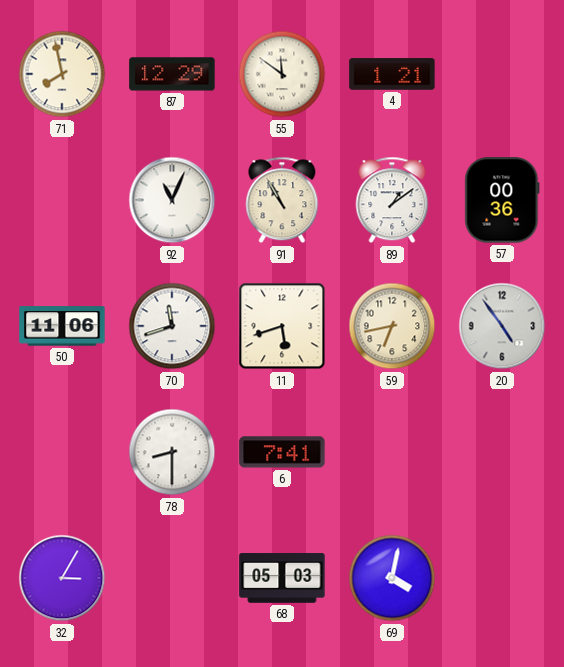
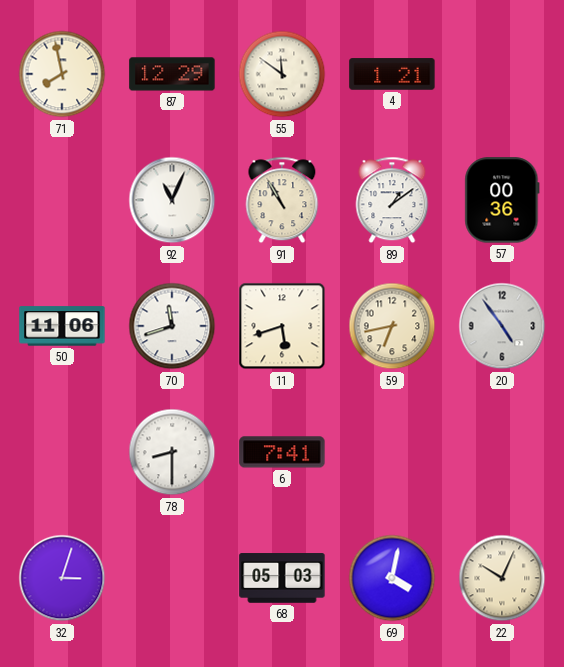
32: 3:05 -> 3:03 (62, 578)
22: none -> 10:04 (502, 578)
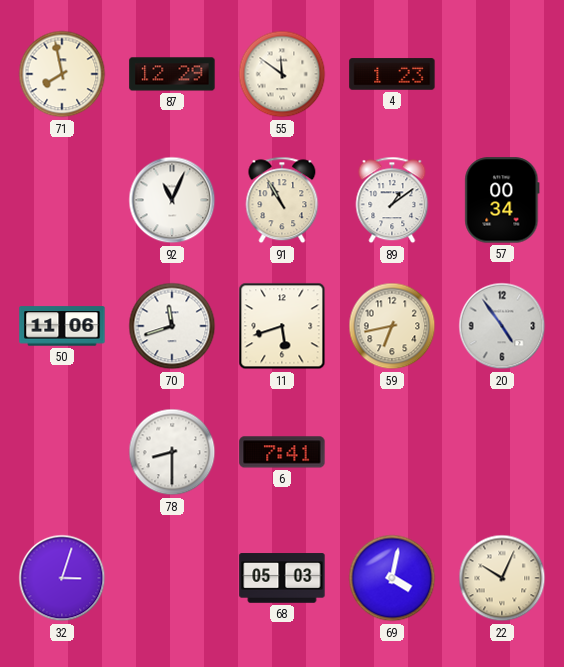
4: 1:21 -> 1:23 (392, 74)
57: 00:36 -> 00:34 (502, 200)
